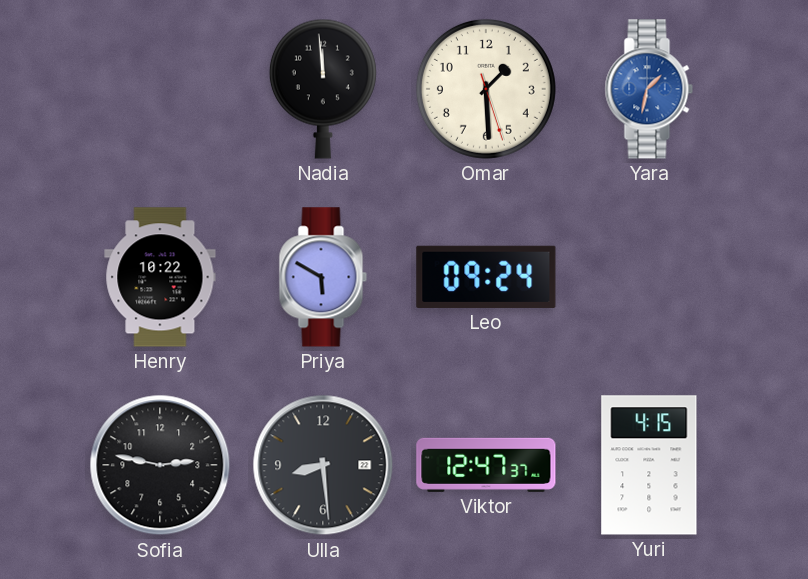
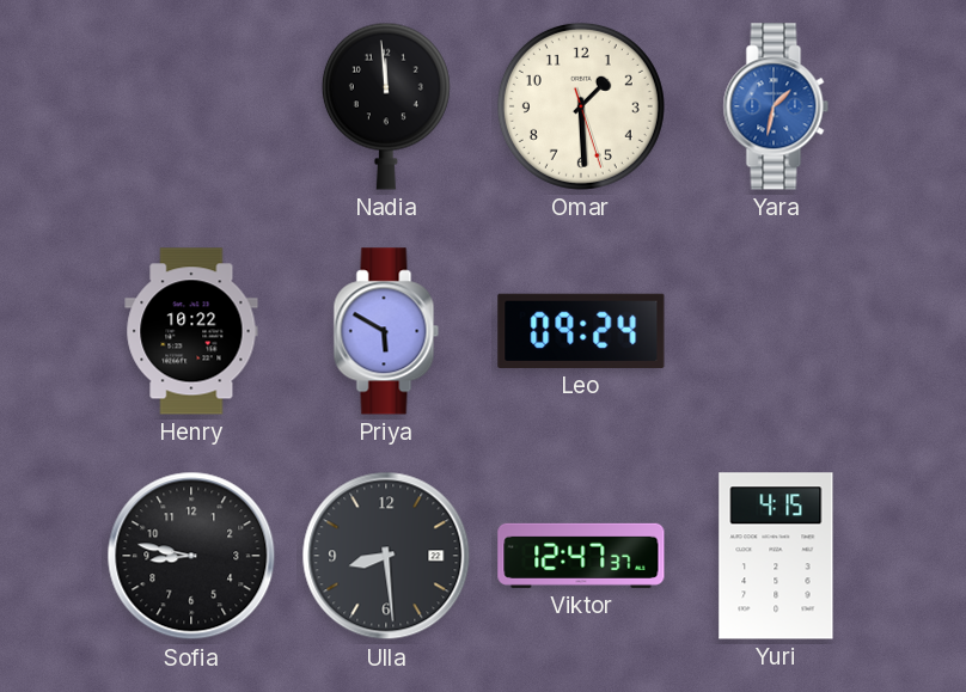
Sofia: 2:47 -> 8:47 (191, 556)
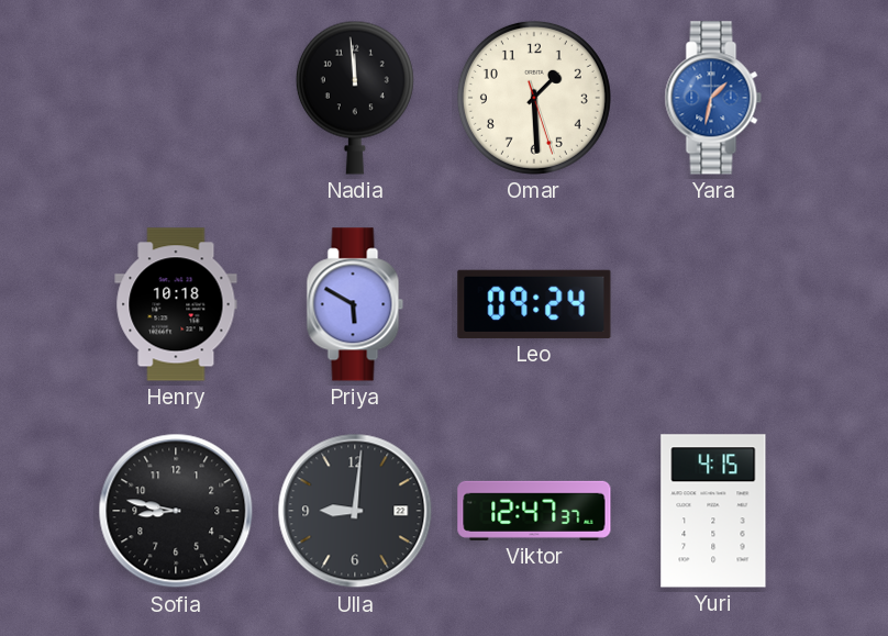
Henry: 10:22 -> 10:18 (176, 304)
Ulla: 8:29 -> 9:01 (355, 511)
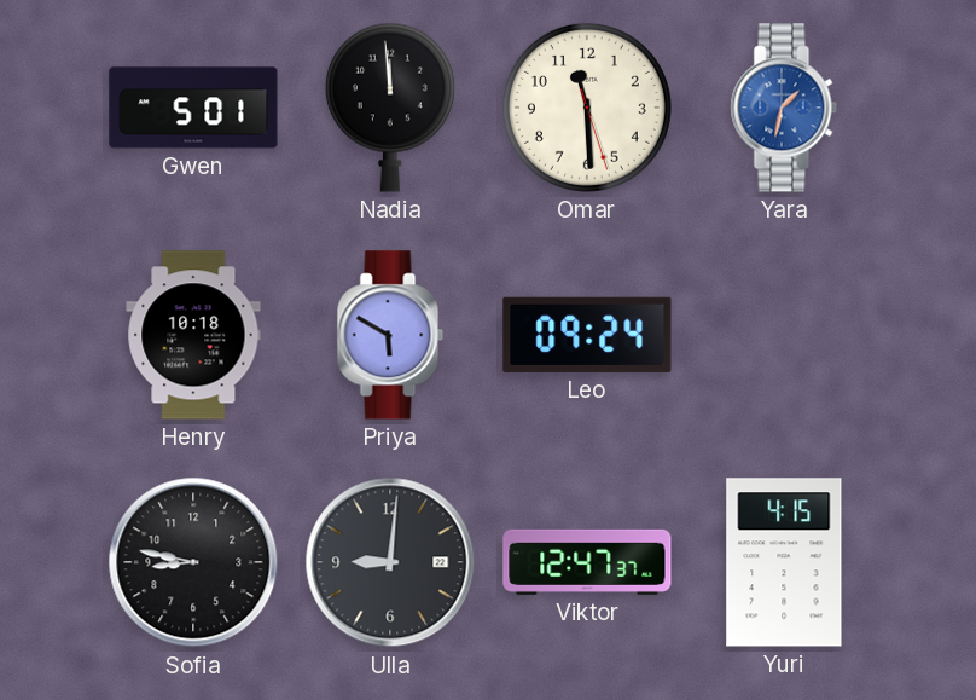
Gwen: none -> 5:01 (193, 108)
Omar: 1:29 -> 11:29 (587, 108)
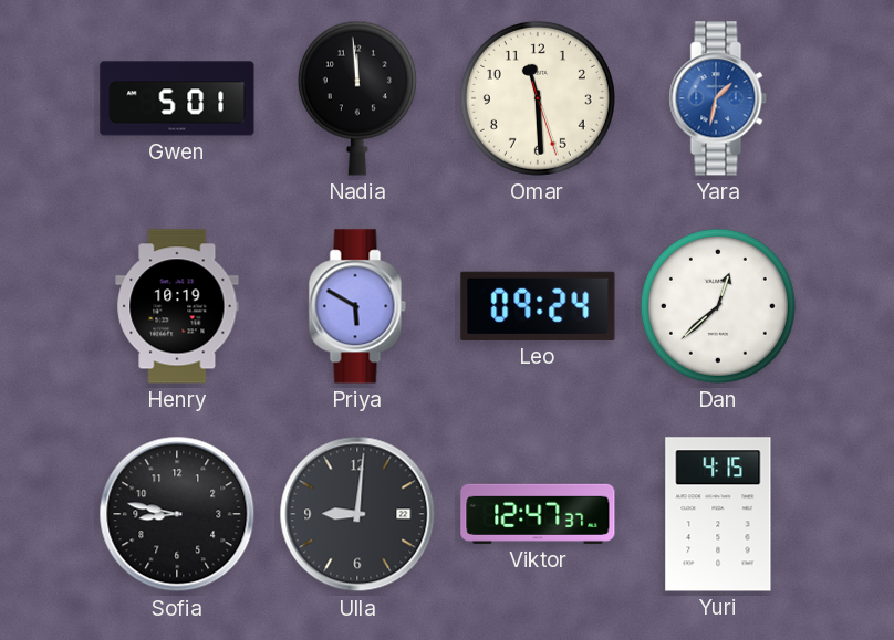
Henry: 10:18 -> 10:19 (177, 306)
Dan: none -> 12:38 (718, 306)
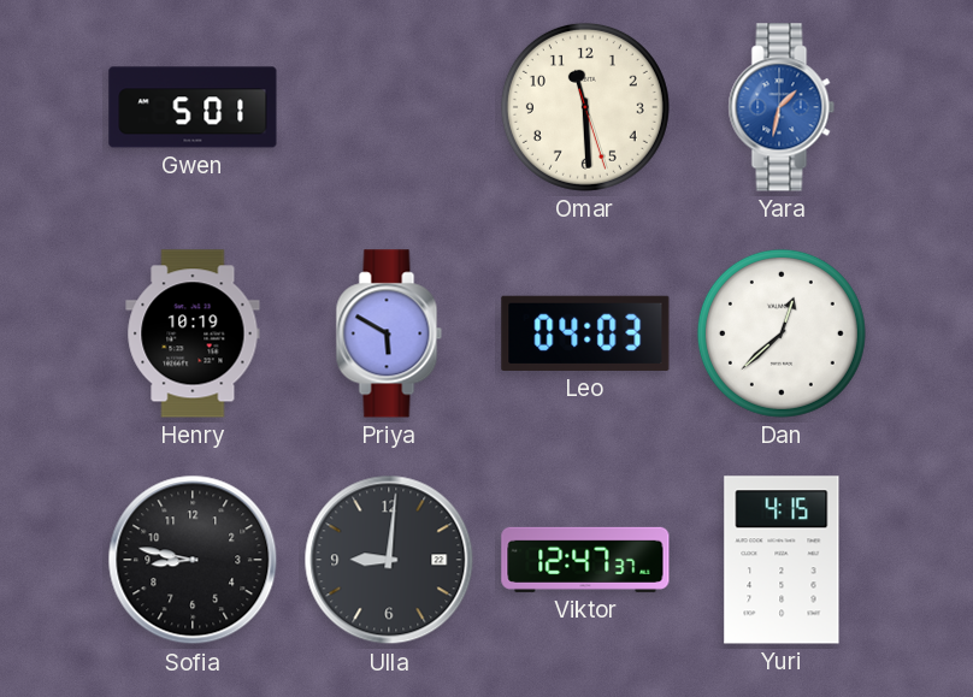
Nadia: 11:59 -> none (357, 98)
Leo: 09:24 -> 04:03 (585, 333)
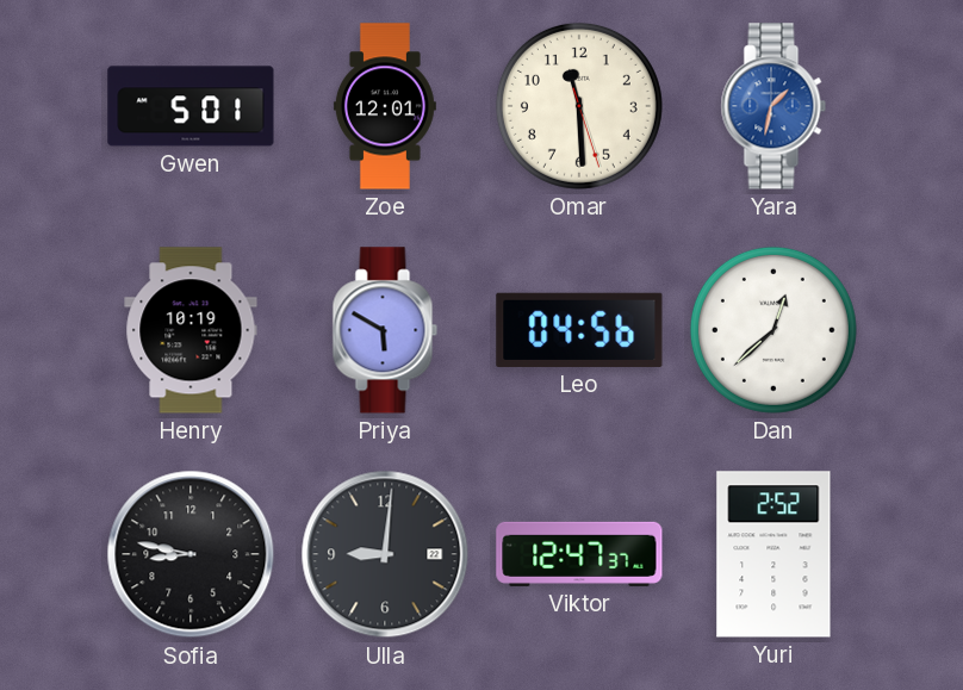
Zoe: none -> 12:01 (385, 106)
Leo: 04:03 -> 04:56 (579, 330)
Yuri: 4:15 -> 2:52 (773, 554)
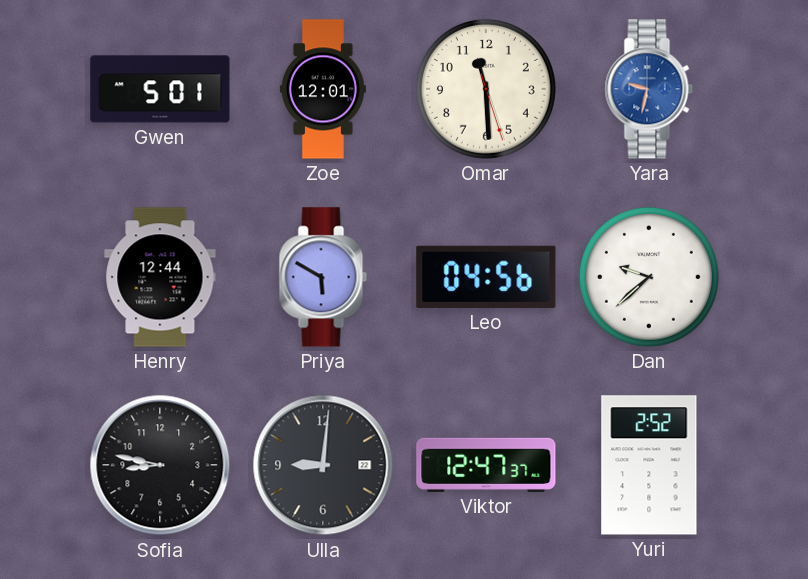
Yara: 1:32 -> 9:32 (649, 89)
Henry: 10:19 -> 12:44 (160, 277)
Dan: 12:38 -> 9:38 (649, 277)
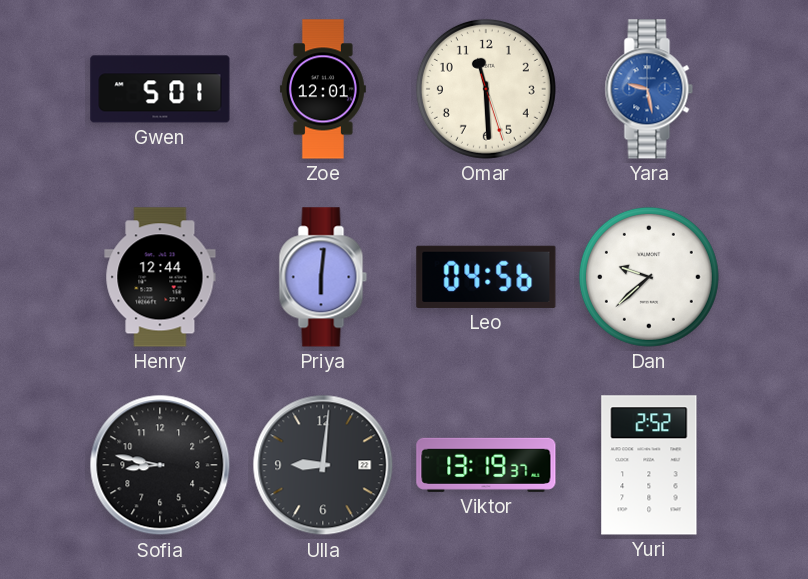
Yara: 9:32 -> 9:28 (649, 89)
Priya: 5:50 -> 6:01 (323, 277)
Viktor: 12:47 -> 13:19 (486, 465)
